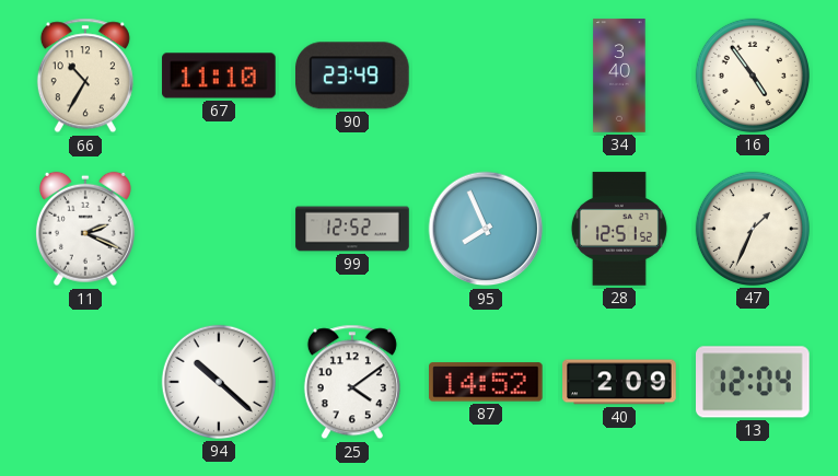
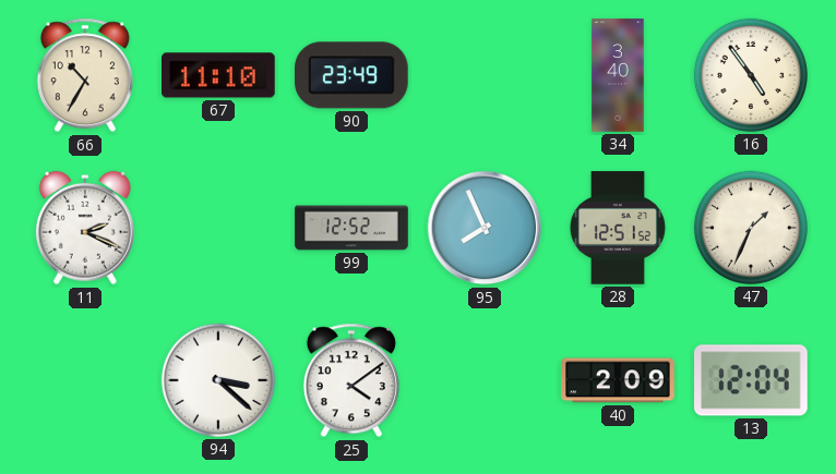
94: 10:22 -> 3:22 (218, 380)
87: 14:52 -> none (487, 382)
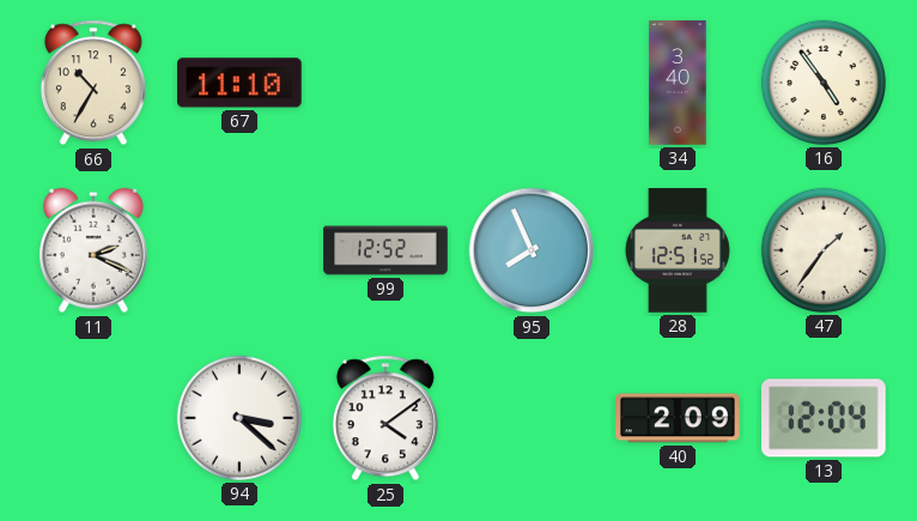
90: 23:49 -> none (353, 75)
47: 1:34 -> 1:36 (824, 250)
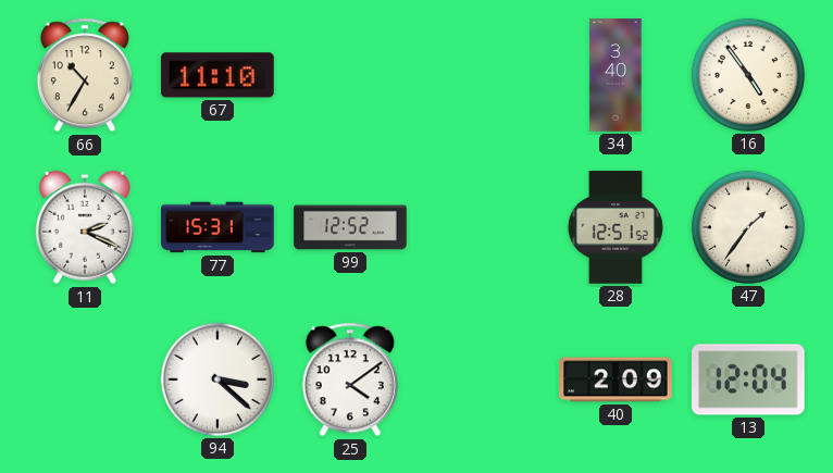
77: none -> 15:31 (217, 227)
95: 7:56 -> none (532, 250)
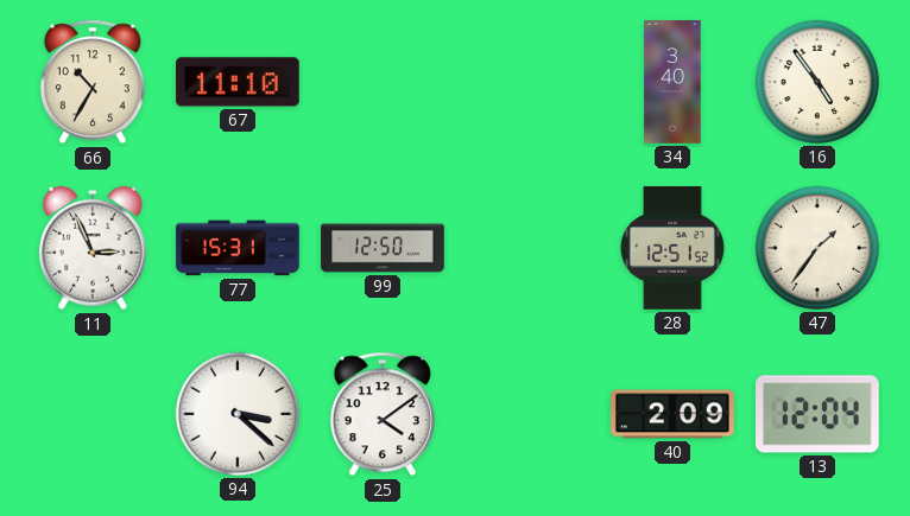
11: 2:19 -> 2:56 (93, 248)
99: 12:52 -> 12:50 (383, 248)
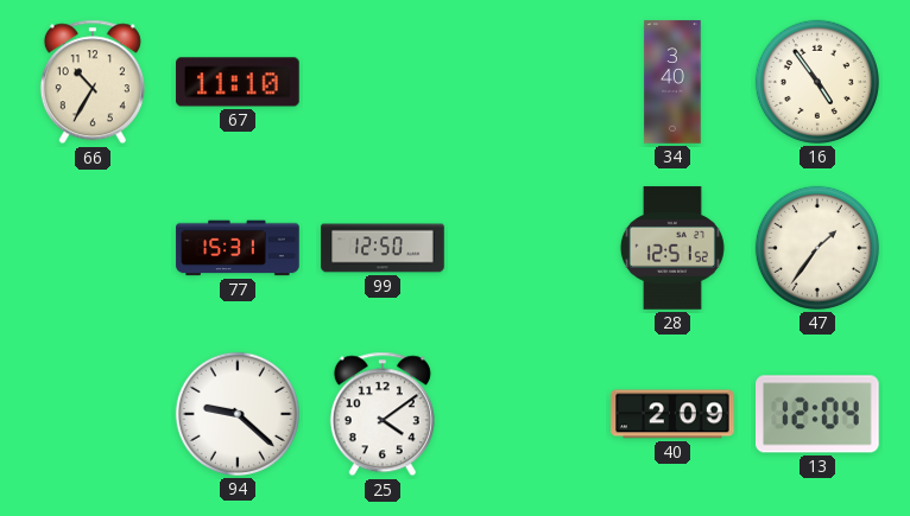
11: 2:56 -> none (93, 248)
94: 3:22 -> 9:22 (238, 414)
